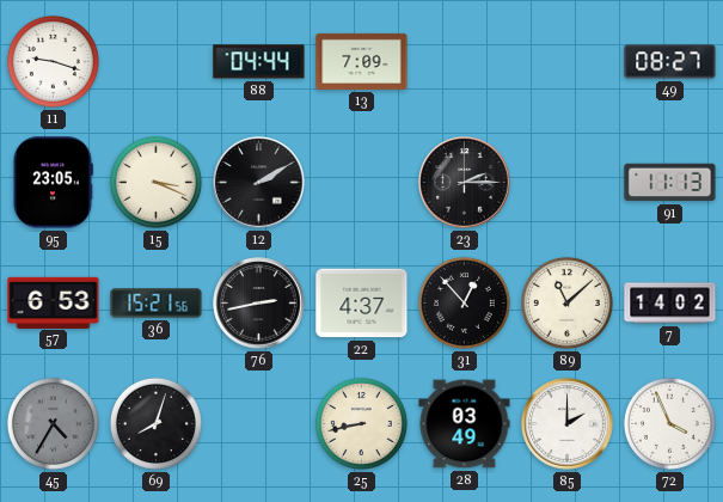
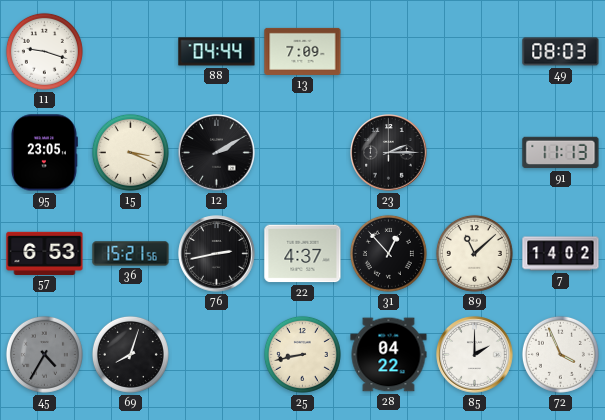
49: 08:27 -> 08:03 (561, 52)
28: 03:49 -> 04:22 (389, 355)
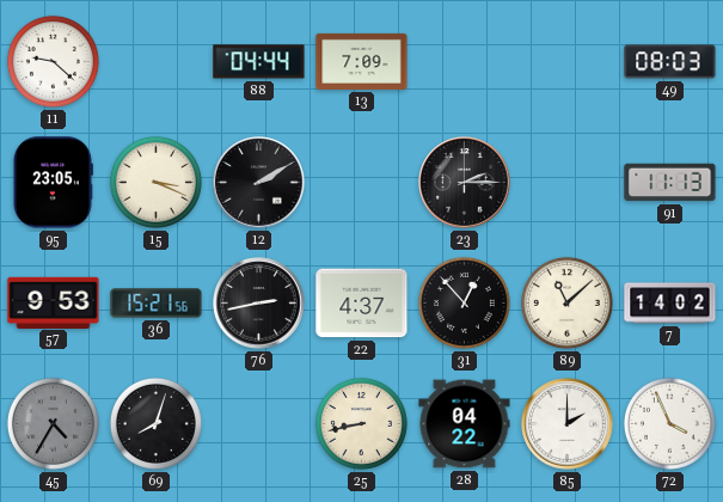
11: 9:18 -> 9:22 (53, 61)
57: 6:53 -> 9:53 (54, 302)
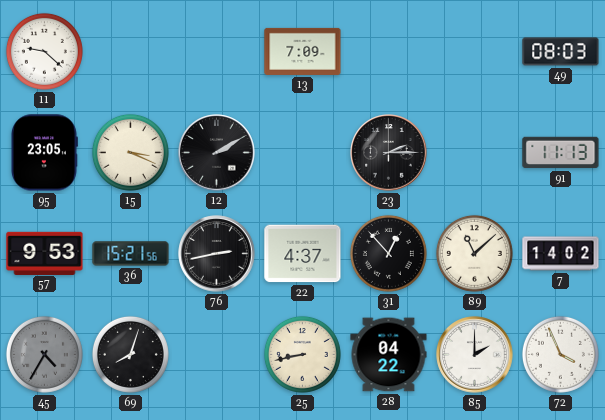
88: 04:44 -> none (259, 62)
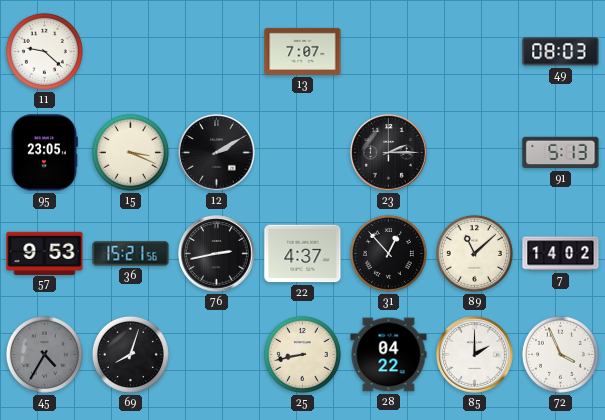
13: 7:09 -> 7:07 (303, 51)
91: 11:13 -> 5:13 (561, 153)
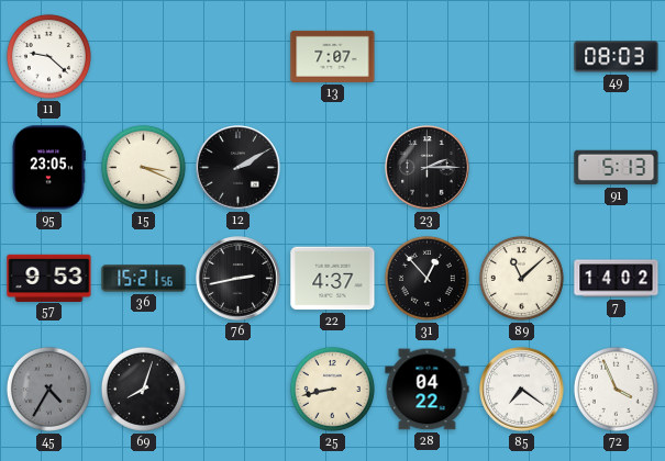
85: 2:00 -> 7:21 (522, 390)
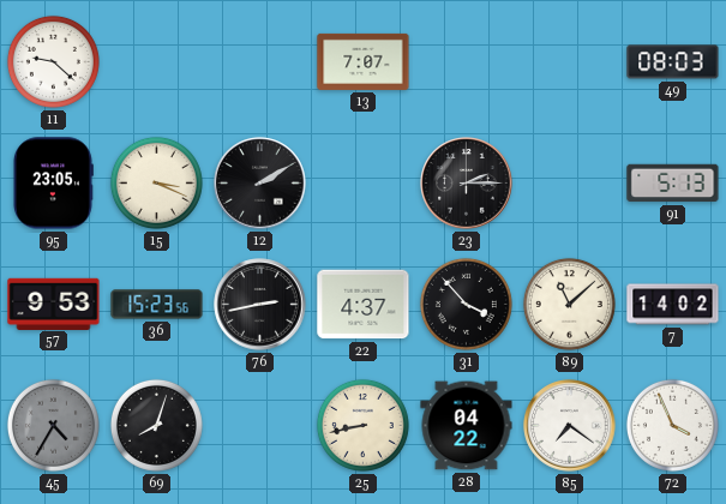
36: 15:21 -> 15:23 (157, 305)
31: 12:53 -> 3:53 (466, 304)
